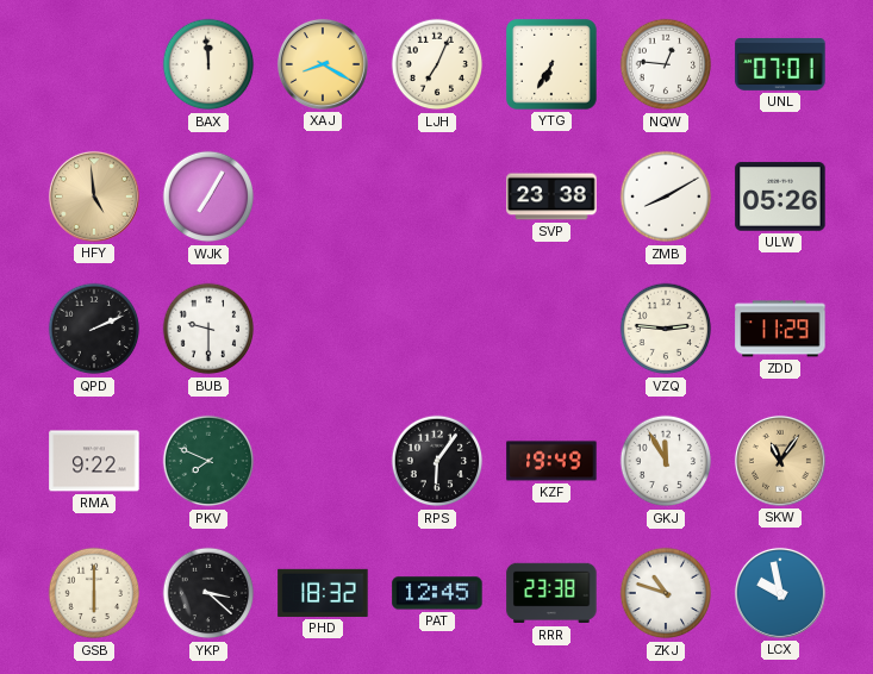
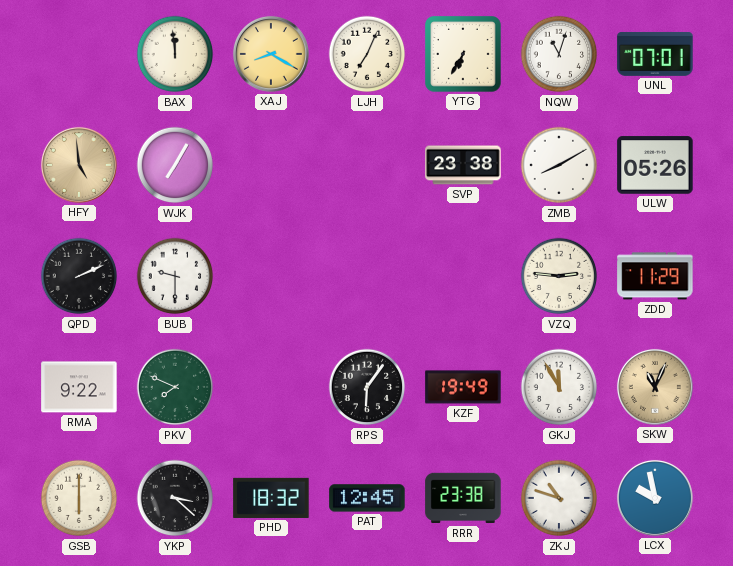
NQW: 12:46 -> 11:03 (559, 54)
SKW: 11:06 -> 11:04 (655, 387)
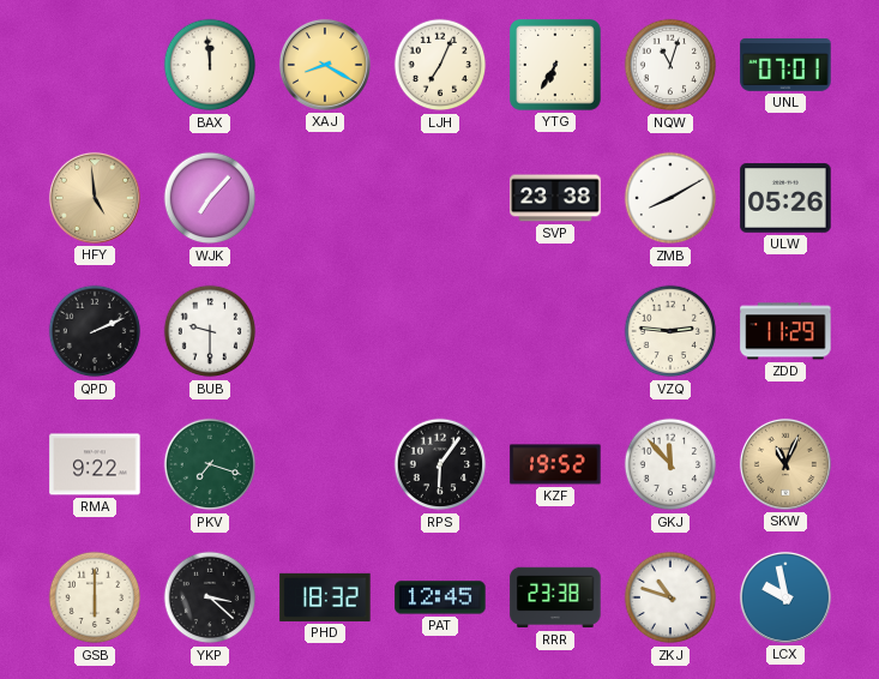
WJK: 7:05 -> 7:07 (210, 198)
PKV: 7:49 -> 7:18 (210, 464)
KZF: 19:49 -> 19:52 (555, 464)
GKJ: 11:55 -> 11:53 (670, 464)
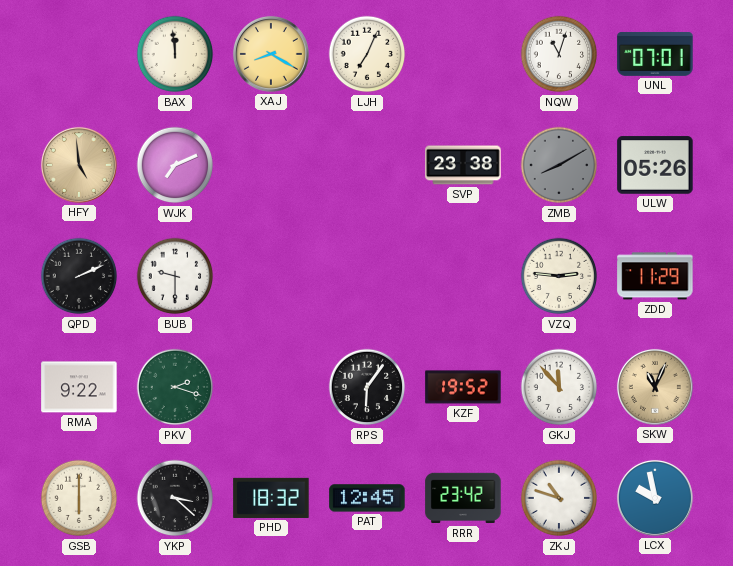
YTG: 6:35 -> none (555, 65)
WJK: 7:07 -> 7:11 (175, 165)
ZMB dial: white -> grey (559, 165)
PKV: 7:18 -> 2:18 (175, 387)
RRR: 23:38 -> 23:42 (463, 498)
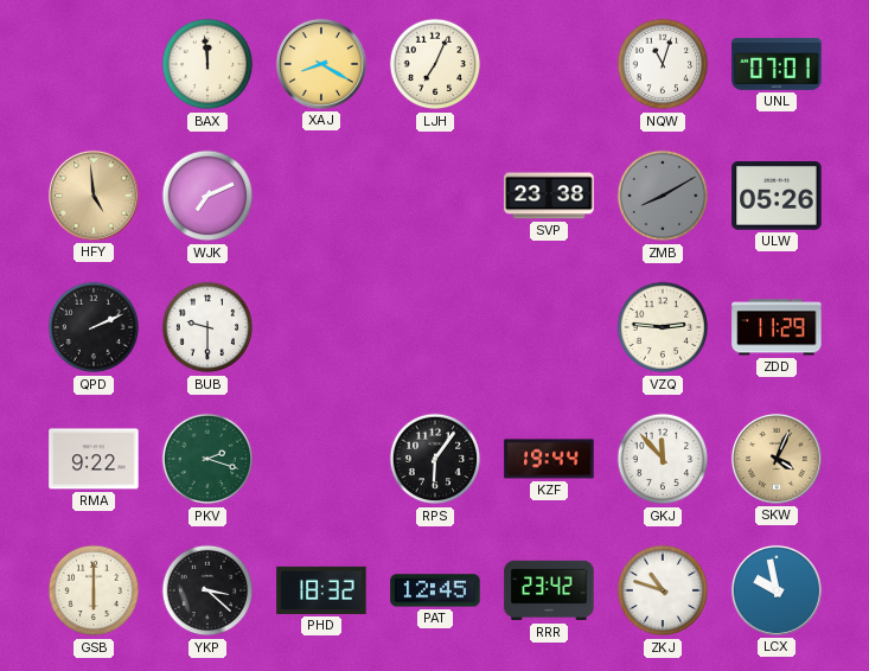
KZF: 19:52 -> 19:44 (549, 459)
SKW: 11:04 -> 4:04 (777, 459)
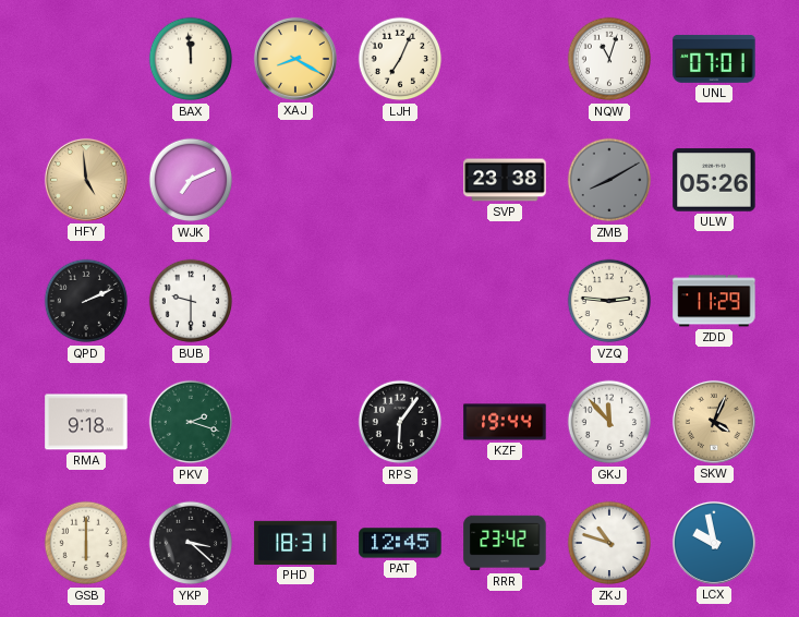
RMA: 9:22 -> 9:18 (86, 422)
PHD: 18:32 -> 18:31 (295, 543)
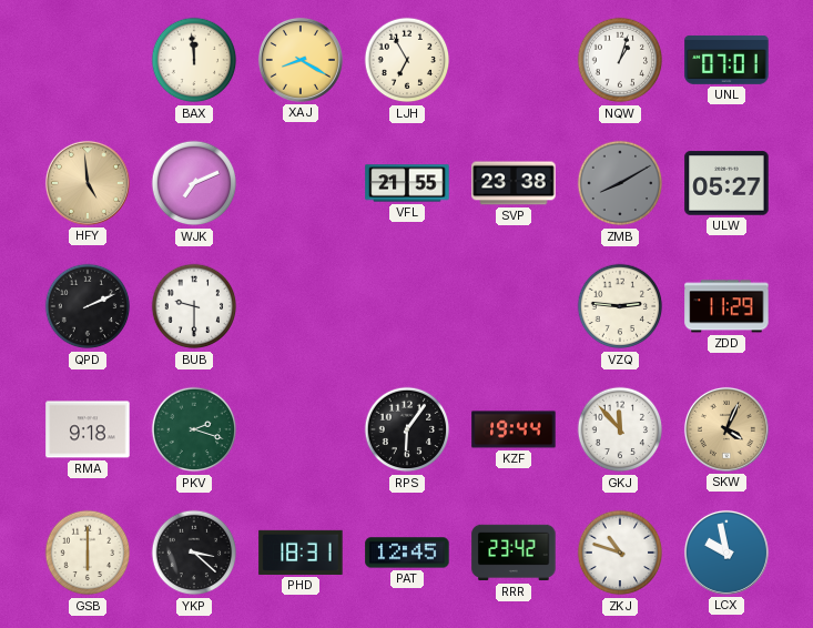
LJH: 7:04 -> 6:55 (407, 60)
NQW: 11:03 -> 1:03 (620, 60)
VFL: none -> 21:55 (407, 183)
ULW: 05:26 -> 05:27 (726, 183)
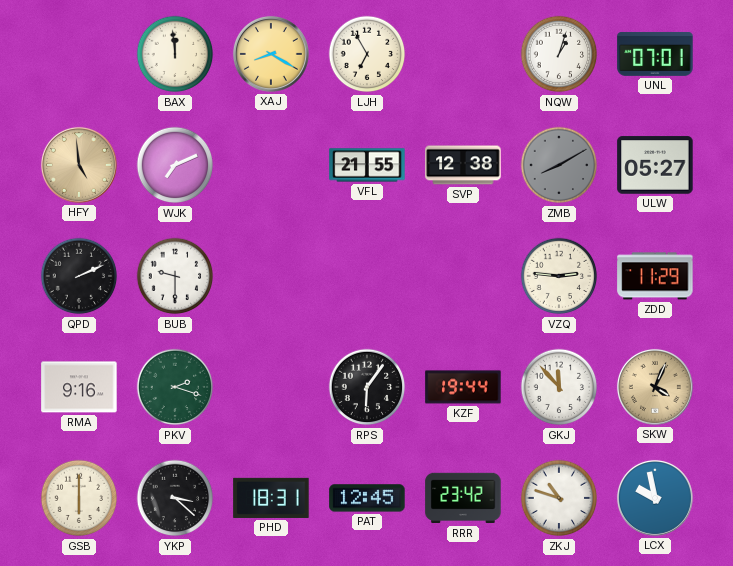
SVP: 23:38 -> 12:38 (463, 165)
RMA: 9:18 -> 9:16 (79, 387)
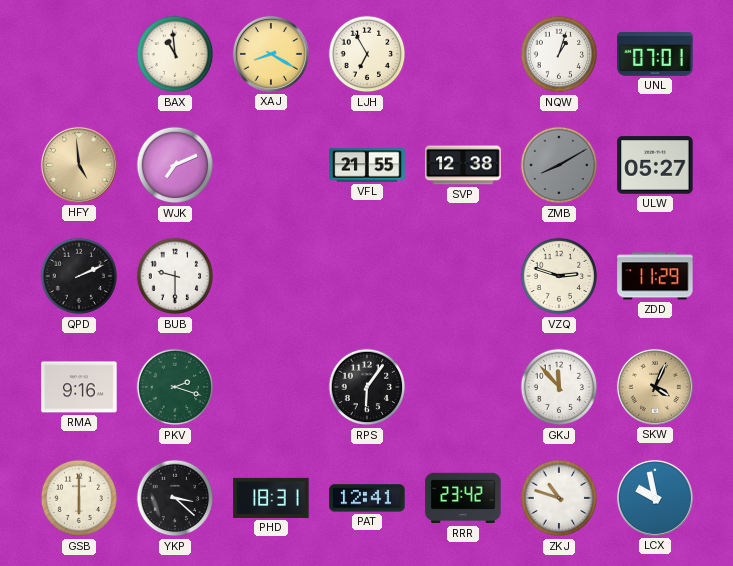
BAX: 11:59 -> 10:59 (175, 54)
VZQ: 2:46 -> 2:48 (559, 276)
KZF: 19:44 -> none (463, 387)
PAT: 12:45 -> 12:41 (367, 498)
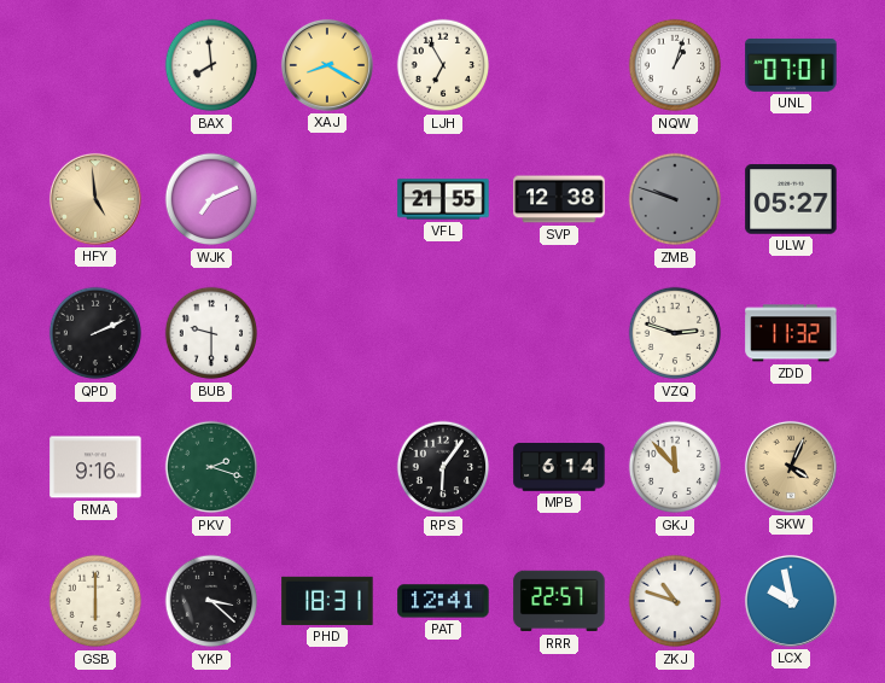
BAX: 10:59 -> 7:59 (211, 65)
ZMB: 8:10 -> 9:48 (675, 199)
ZDD: 11:29 -> 11:32 (791, 333)
MPB: none -> 6:14 (559, 468)
RRR: 23:42 -> 22:57 (559, 601)
